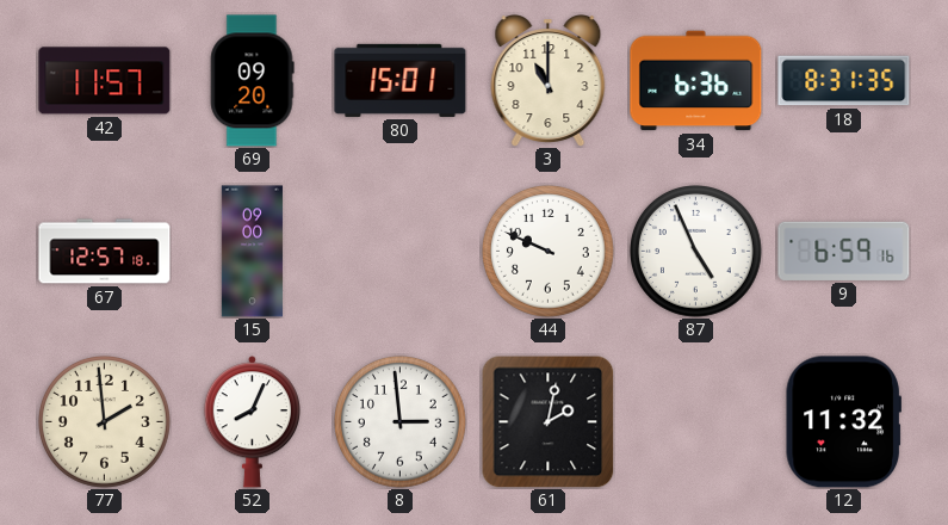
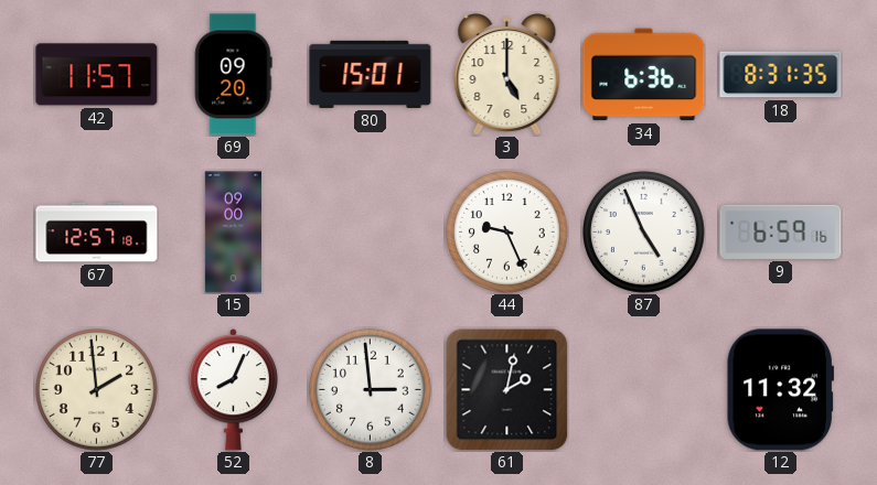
3: 11:00 -> 5:00 (507, 75)
44: 9:49 -> 9:26 (507, 233)
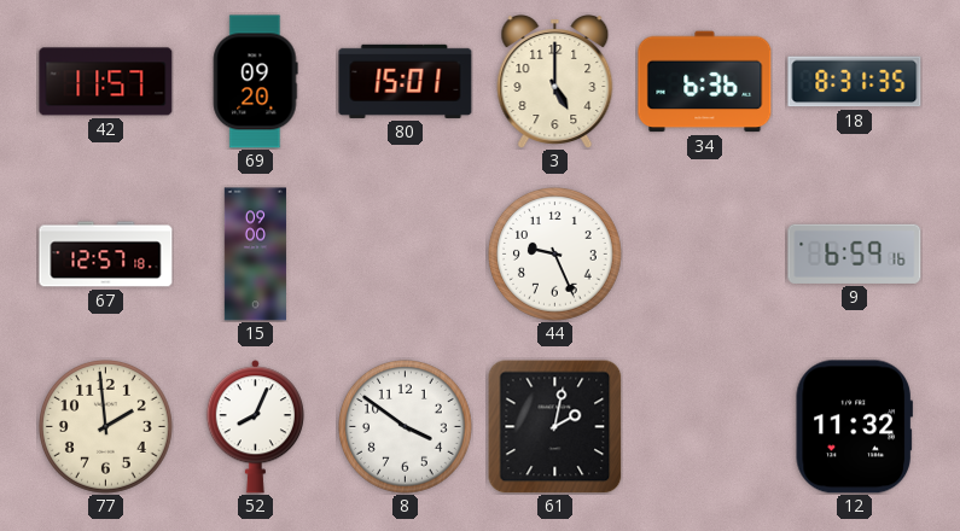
87: 4:56 -> none (644, 233)
8: 2:59 -> 3:51 (406, 427)
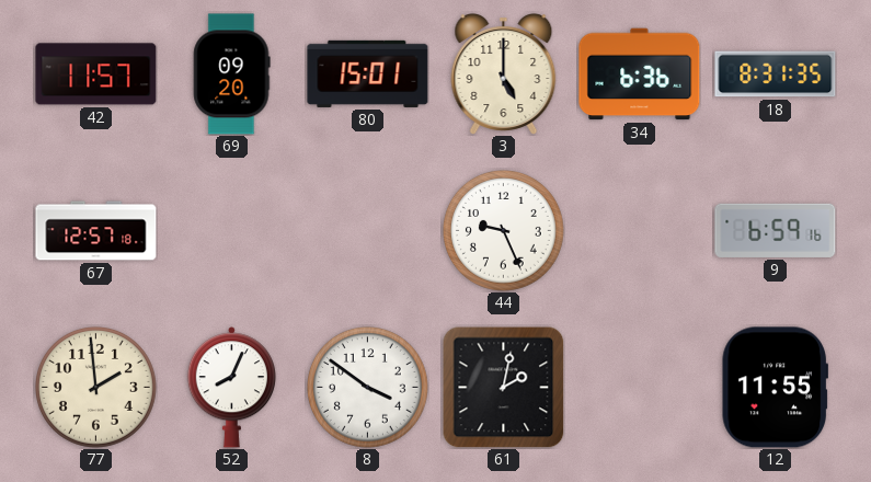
15: 09:00 -> none (255, 255)
12: 11:32 -> 11:55 (775, 388)
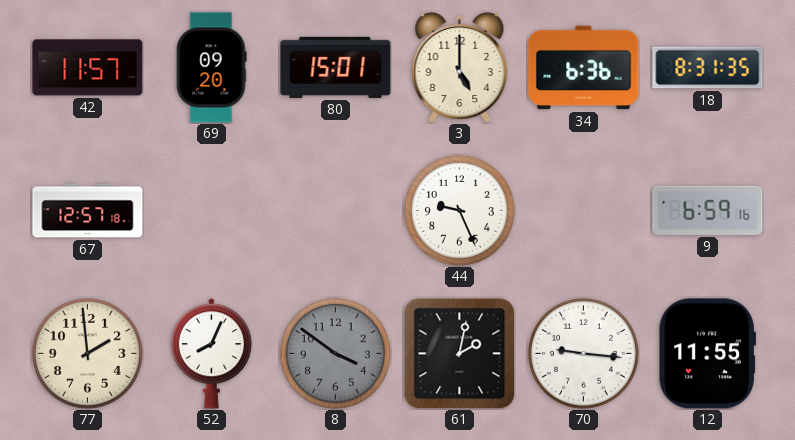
8 dial: white -> grey (336, 354)
70: none -> 9:16 (584, 354)
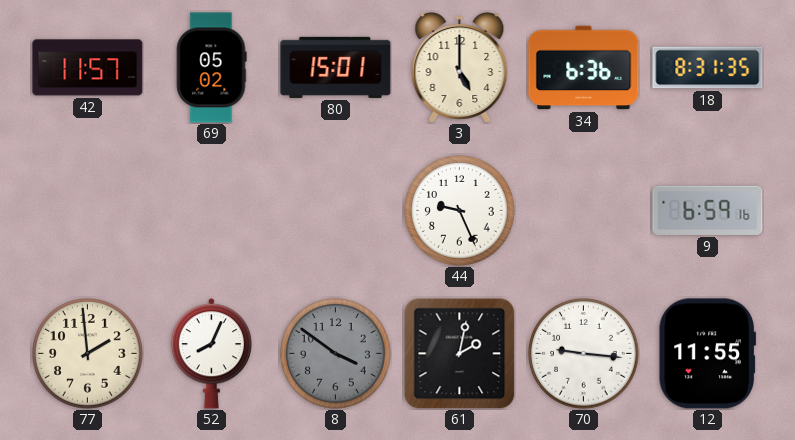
69: 09:20 -> 05:02 (211, 68)
67: 12:57 -> none (88, 211)
